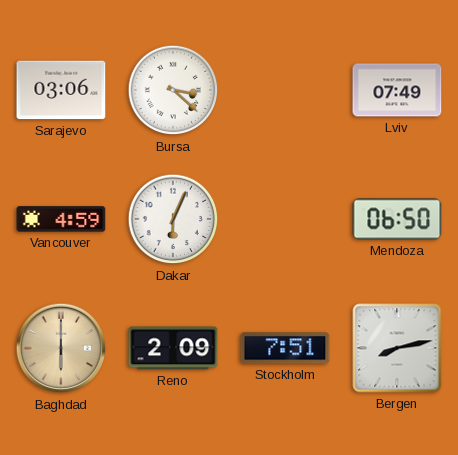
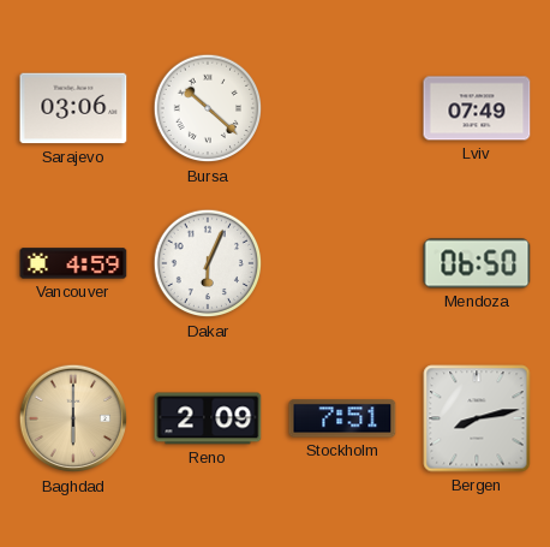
Bursa: 3:22 -> 10:22 (208, 108)
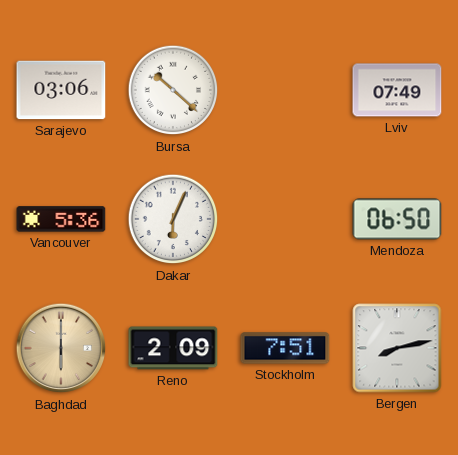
Vancouver: 4:59 -> 5:36 (61, 219)
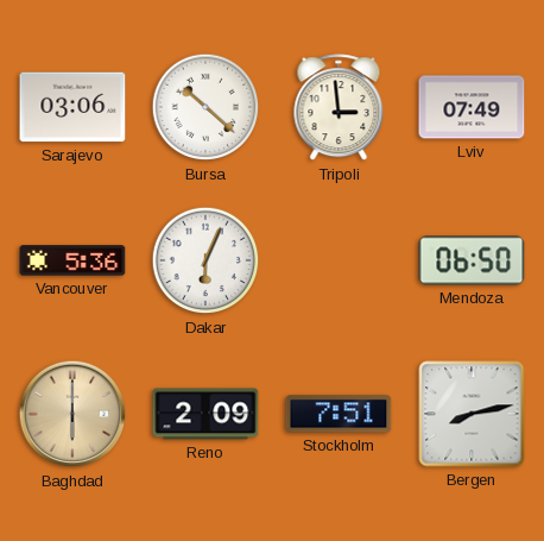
Tripoli: none -> 2:59 (339, 108)
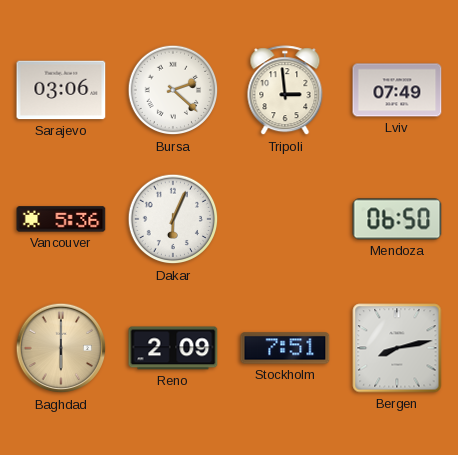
Bursa: 10:22 -> 2:22 (173, 90)
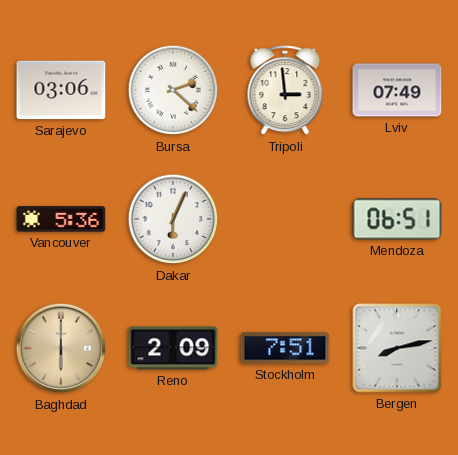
Mendoza: 06:50 -> 06:51 (397, 219)
